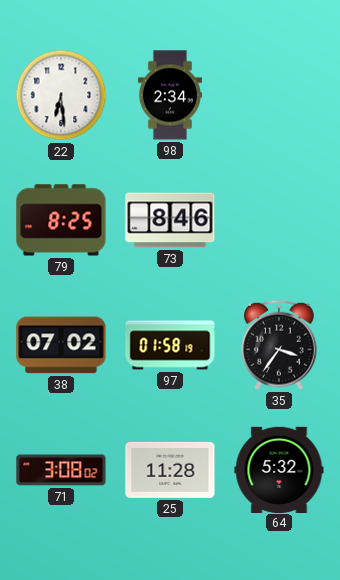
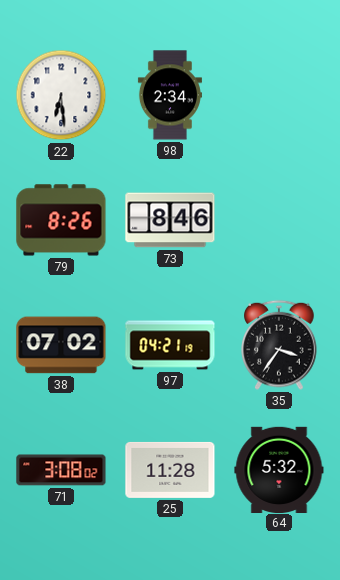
79: 8:25 -> 8:26 (61, 220)
97: 01:58 -> 04:21 (170, 345)
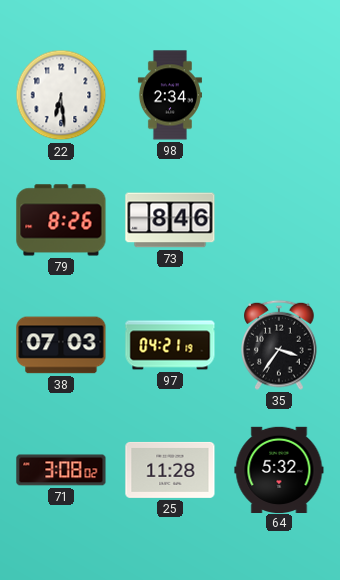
38: 07:02 -> 07:03 (61, 345)
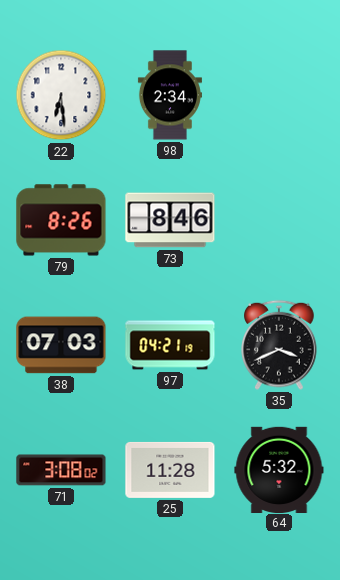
35: 3:36 -> 3:41 (279, 345)
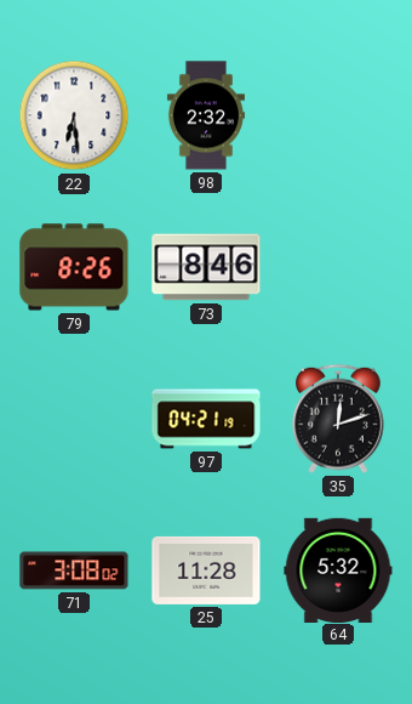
98: 2:34 -> 2:32 (206, 115)
38: 07:03 -> none (61, 345)
35: 3:41 -> 12:12 (338, 419)
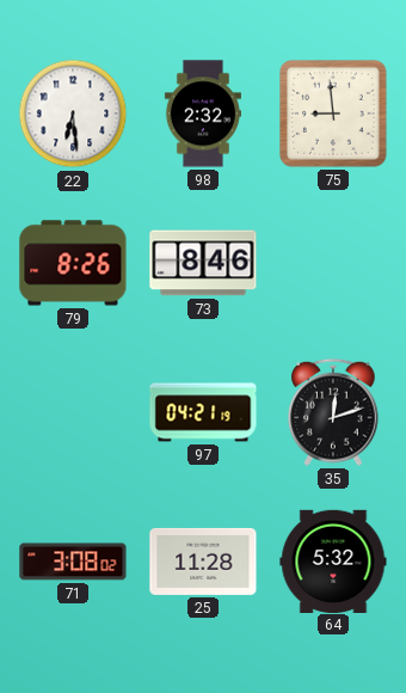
75: none -> 8:59 (334, 115)
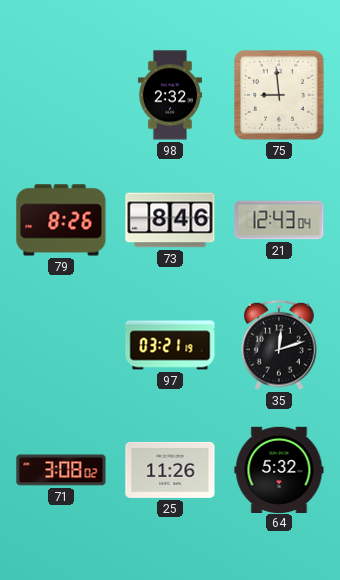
22: 6:29 -> none (73, 114)
21: none -> 12:43 (279, 220)
97: 04:21 -> 03:21 (170, 345)
25: 11:28 -> 11:26 (170, 470)
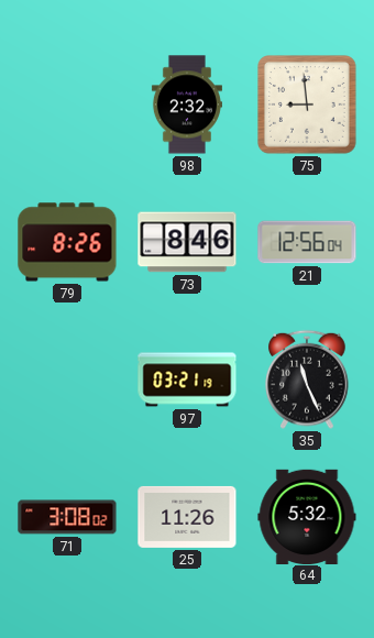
21: 12:43 -> 12:56 (307, 242)
35: 12:12 -> 11:26 (307, 380)
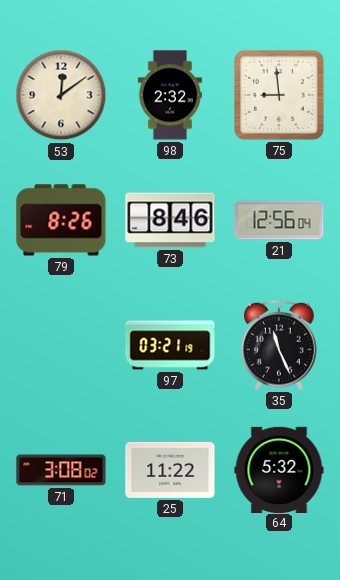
53: none -> 12:09 (61, 95)
25: 11:26 -> 11:22 (170, 470)
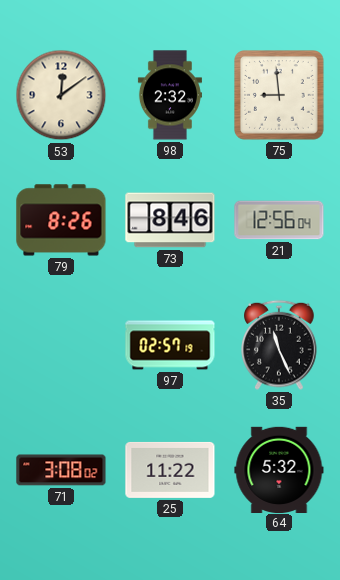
97: 03:21 -> 02:57 (170, 345)
